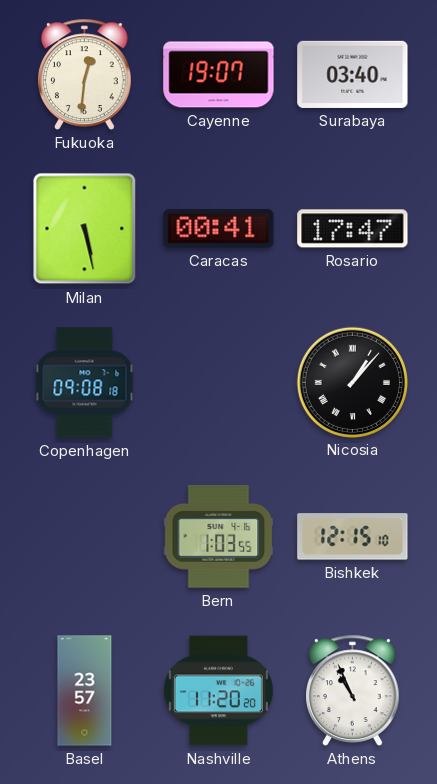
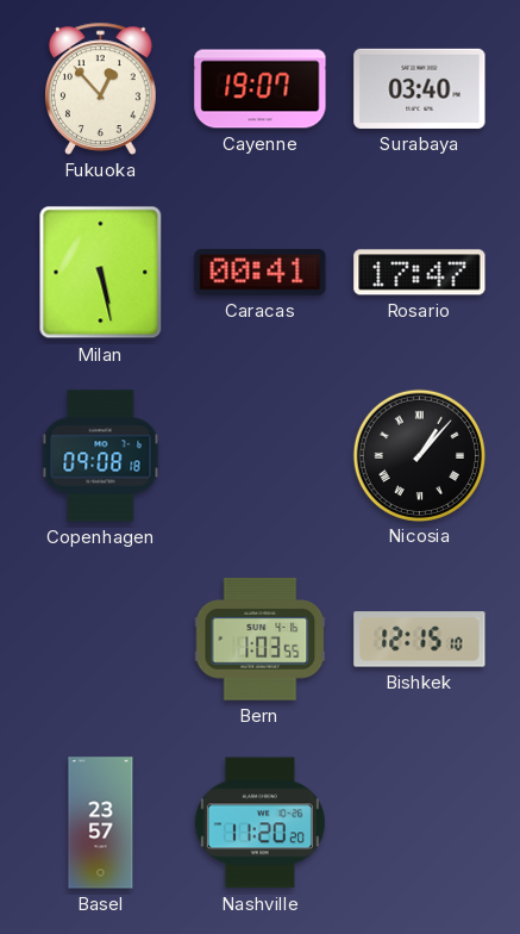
Fukuoka: 12:31 -> 12:53 (101, 88)
Athens: 10:56 -> none (353, 690)
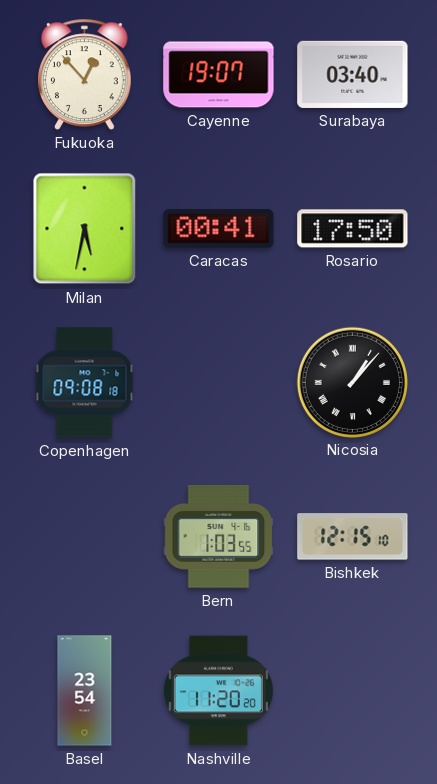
Milan: 5:28 -> 5:32 (85, 229)
Rosario: 17:47 -> 17:50 (353, 229)
Basel: 23:57 -> 23:54 (85, 691)
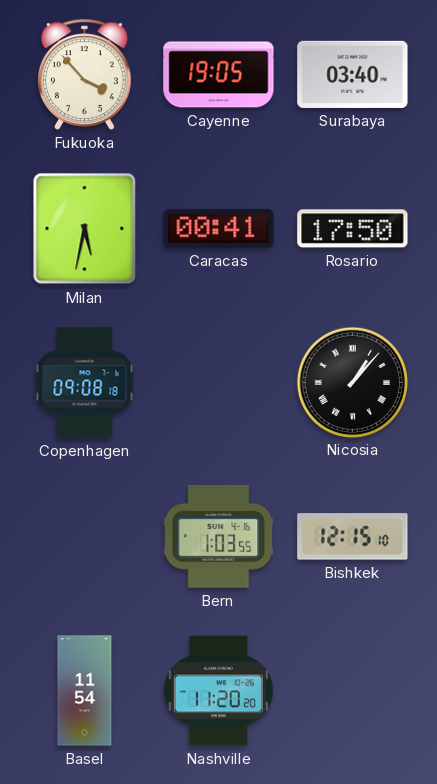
Fukuoka: 12:53 -> 3:53 (85, 74)
Cayenne: 19:07 -> 19:05 (219, 75)
Basel: 23:54 -> 11:54 (85, 691)
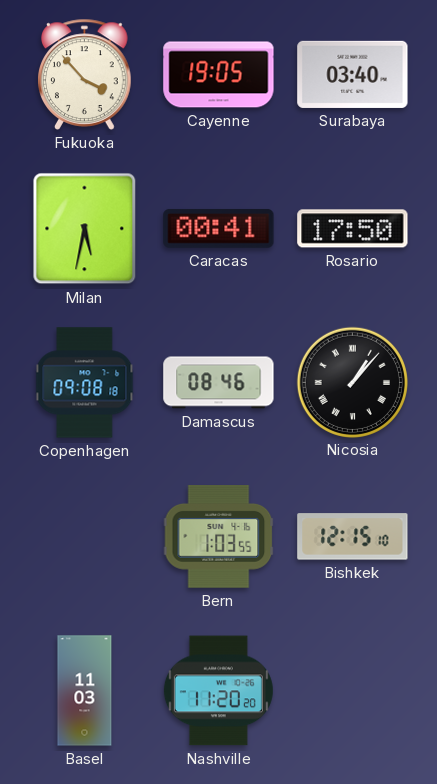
Damascus: none -> 08:46 (219, 383)
Basel: 11:54 -> 11:03 (85, 691)
